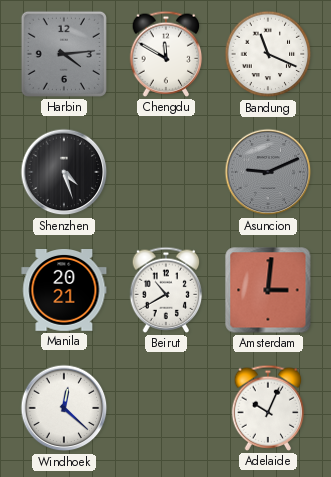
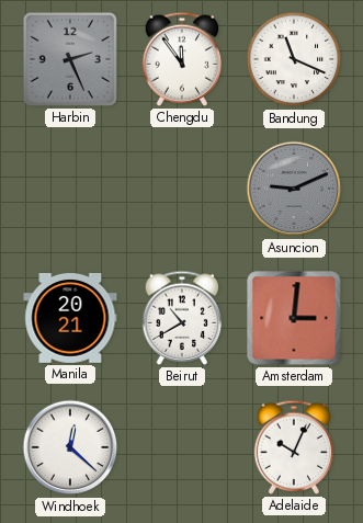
Harbin: 4:14 -> 2:26 (70, 59)
Chengdu: 11:50 -> 11:54 (182, 59)
Shenzhen: 4:27 -> none (64, 172)
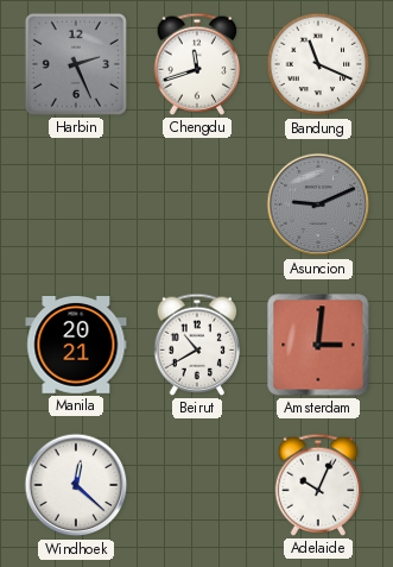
Chengdu: 11:54 -> 11:42 (197, 64)
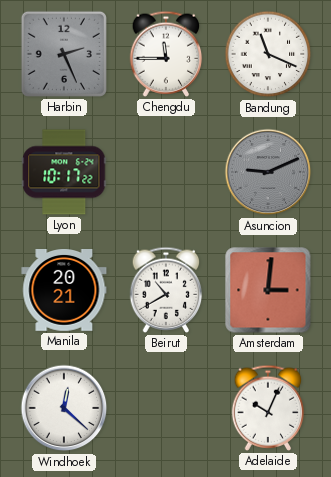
Chengdu: 11:42 -> 11:45 (166, 54)
Lyon: none -> 10:17 (64, 172)
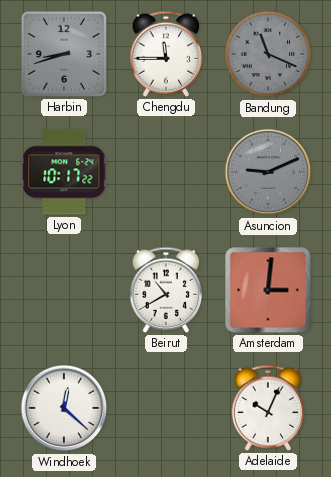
Harbin: 2:26 -> 8:42 (64, 54)
Bandung dial: white -> grey (268, 54)
Manila: 20:21 -> none (64, 291)
